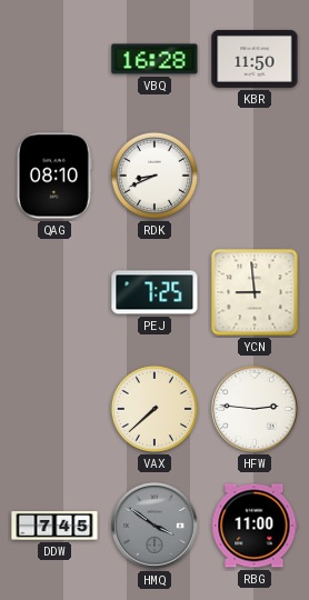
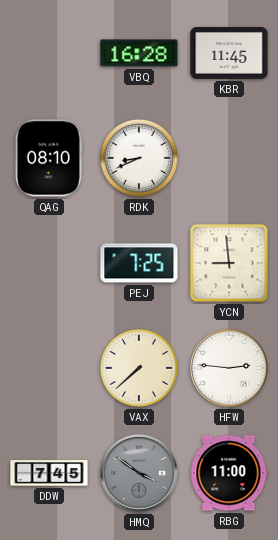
KBR: 11:50 -> 11:45 (229, 53)
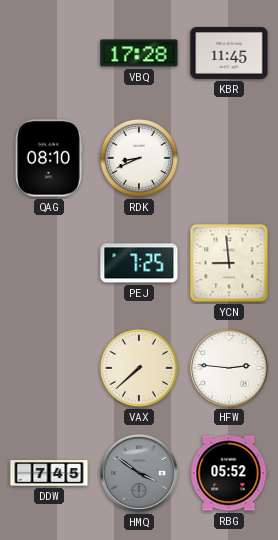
VBQ: 16:28 -> 17:28 (139, 53)
RBG: 11:00 -> 05:52 (229, 473)
